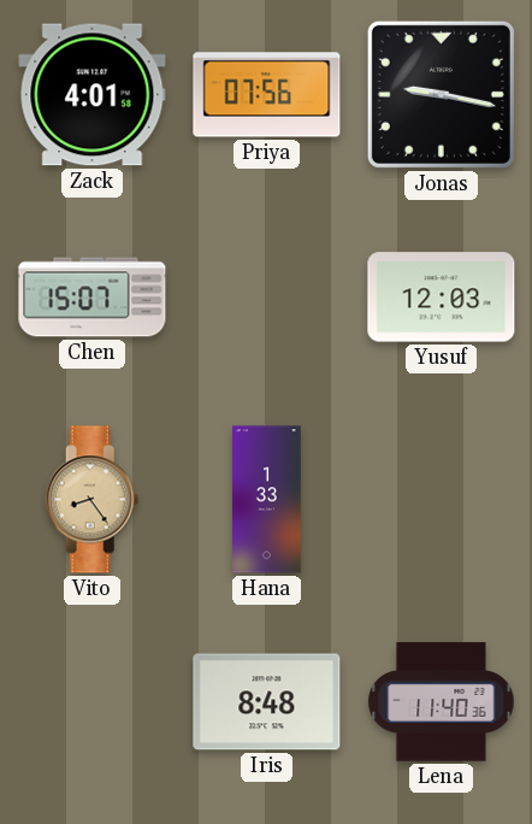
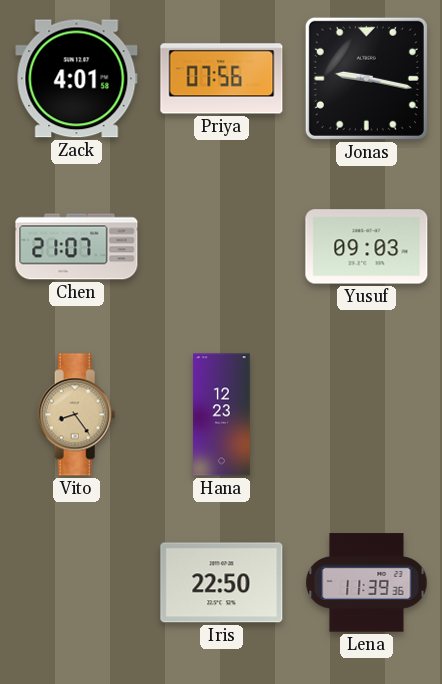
Chen: 15:07 -> 21:07 (77, 247)
Yusuf: 12:03 -> 09:03 (367, 247)
Hana: 1:33 -> 12:23 (222, 415)
Iris: 8:48 -> 22:50 (222, 583)
Lena: 11:40 -> 11:39 (367, 583)
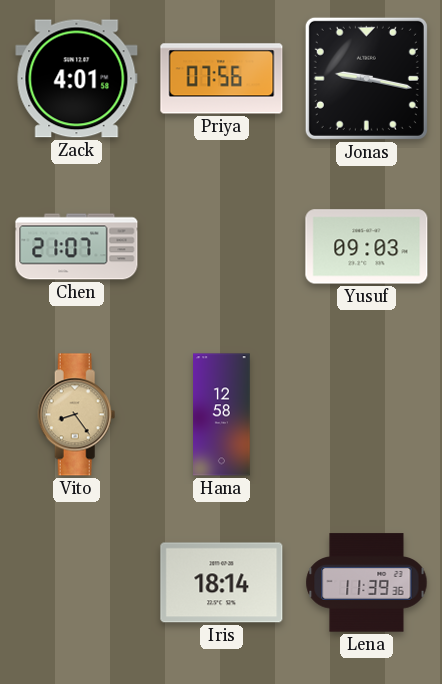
Hana: 12:23 -> 12:58 (222, 415)
Iris: 22:50 -> 18:14 (222, 583)
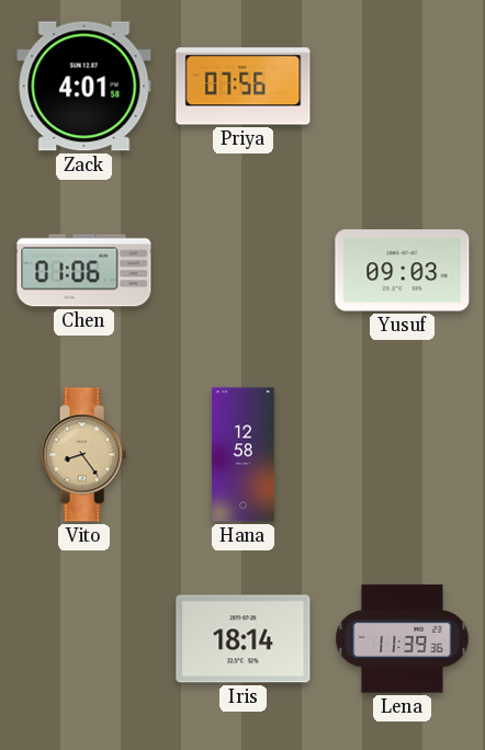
Jonas: 9:17 -> none (366, 78)
Chen: 21:07 -> 01:06 (84, 271)
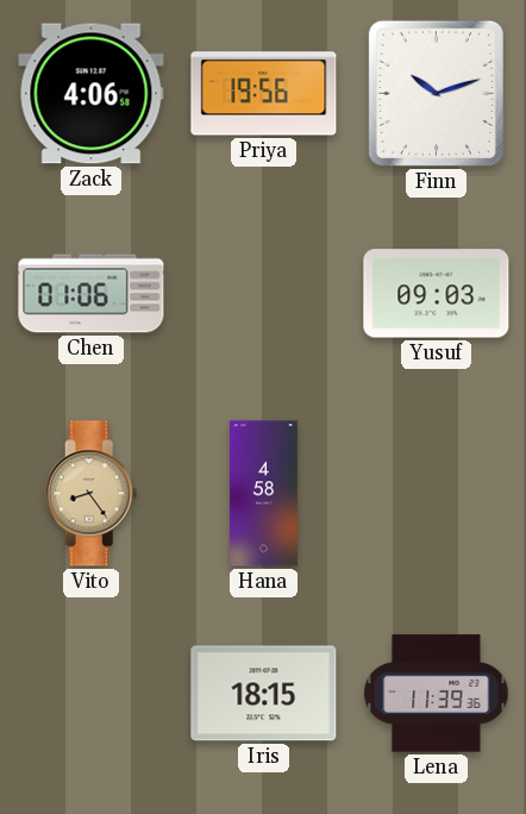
Zack: 4:01 -> 4:06 (92, 94)
Priya: 07:56 -> 19:56 (264, 94)
Finn: none -> 10:12 (436, 93)
Hana: 12:58 -> 4:58 (264, 494)
Iris: 18:14 -> 18:15 (264, 694)
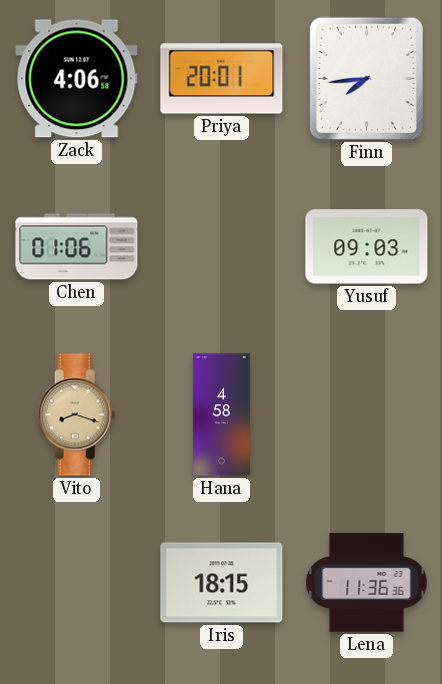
Priya: 19:56 -> 20:01 (222, 79)
Finn: 10:12 -> 7:44 (366, 78)
Vito: 8:24 -> 8:18 (77, 415)
Lena: 11:39 -> 11:36 (367, 583)
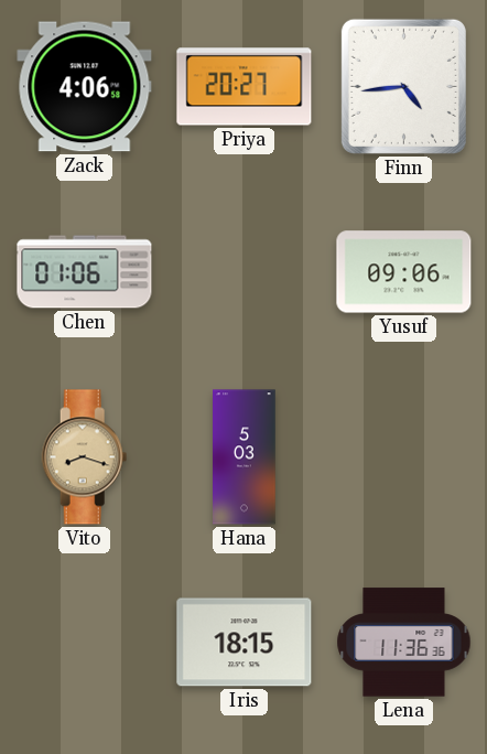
Priya: 20:01 -> 20:27 (245, 87)
Finn: 7:44 -> 4:44 (403, 86)
Yusuf: 09:03 -> 09:06 (404, 272)
Hana: 4:58 -> 5:03 (245, 457)
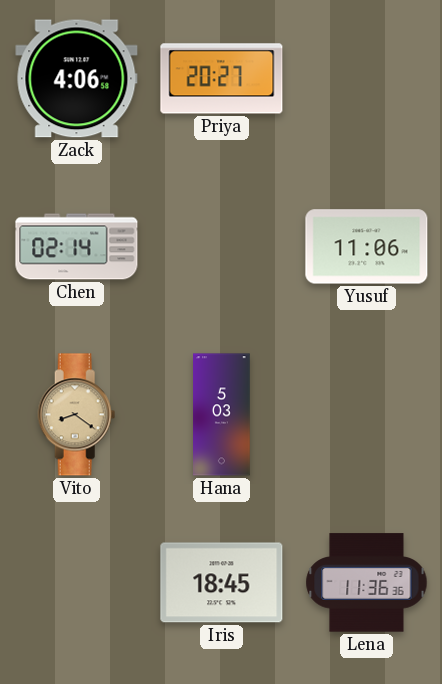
Finn: 4:44 -> none (403, 86)
Chen: 01:06 -> 02:14 (77, 247)
Yusuf: 09:06 -> 11:06 (367, 247)
Vito: 8:18 -> 8:21 (77, 415)
Iris: 18:15 -> 18:45 (222, 583)
